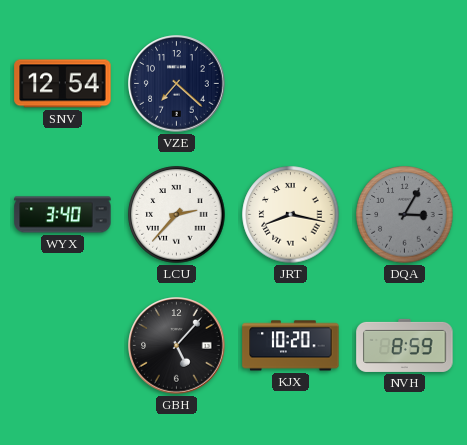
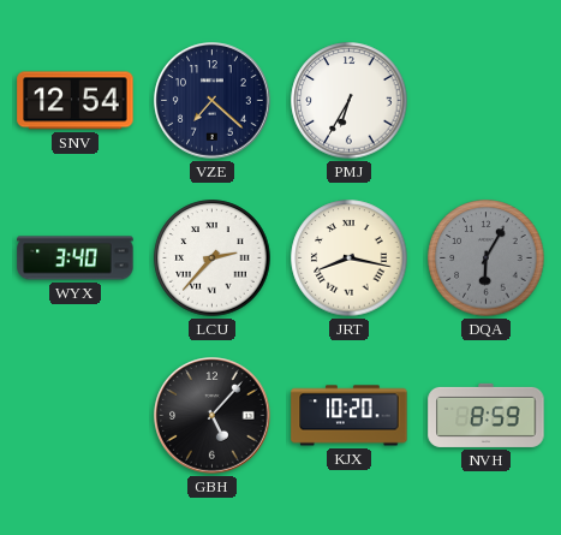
PMJ: none -> 6:35 (350, 101)
DQA: 3:05 -> 6:05 (487, 258)
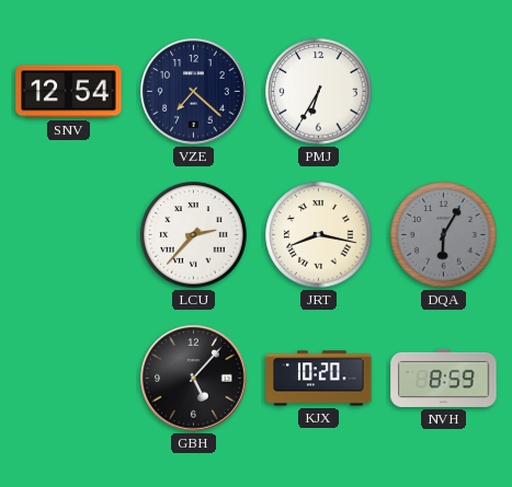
WYX: 3:40 -> none (76, 258)
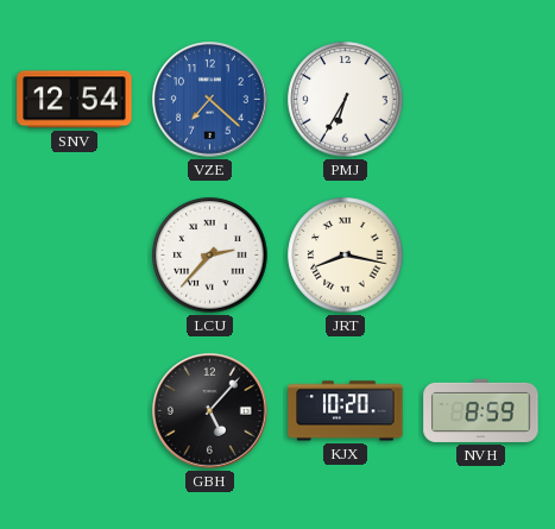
VZE dial: navy -> blue (210, 100)
DQA: 6:05 -> none (444, 235)
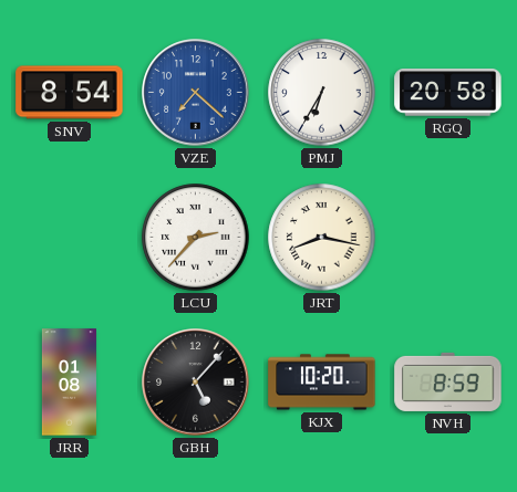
SNV: 12:54 -> 8:54 (70, 93)
RGQ: none -> 20:58 (448, 93)
JRR: none -> 01:08 (69, 383)
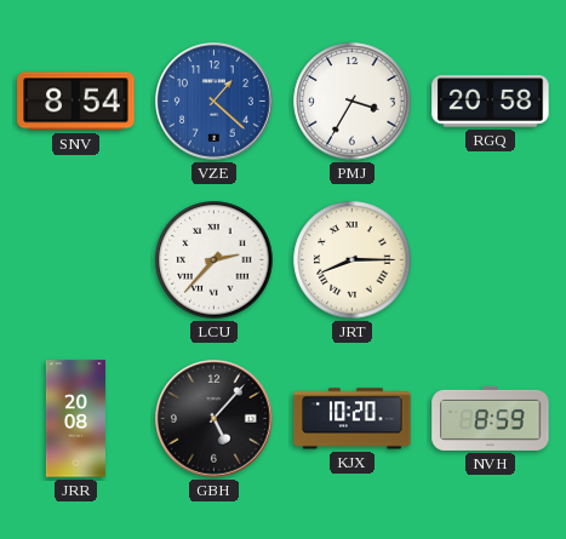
VZE: 7:22 -> 1:22 (215, 102)
PMJ: 6:35 -> 3:35 (353, 102)
JRT: 8:17 -> 8:15 (353, 260)
JRR: 01:08 -> 20:08 (75, 419)
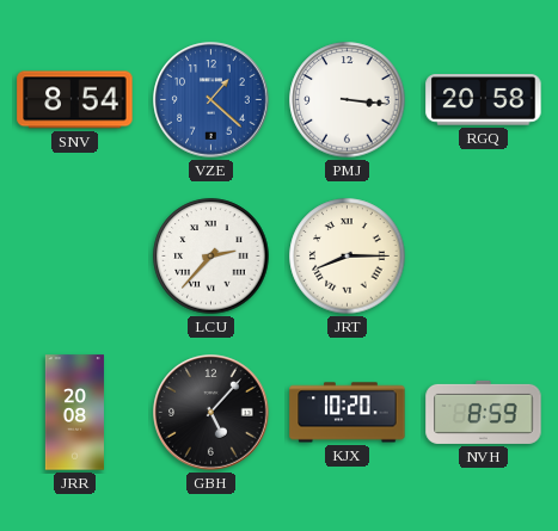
PMJ: 3:35 -> 3:16 (348, 100)
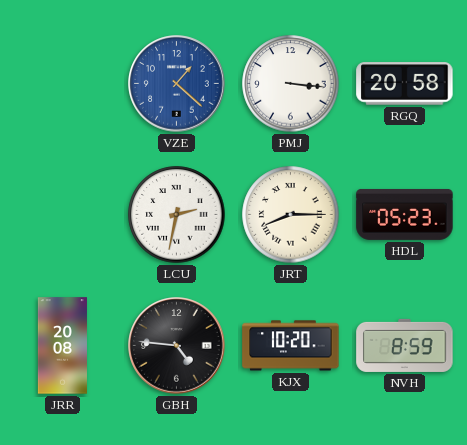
SNV: 8:54 -> none (75, 100)
LCU: 2:37 -> 2:32 (177, 215)
HDL: none -> 05:23 (405, 214)
GBH: 5:07 -> 4:46 (177, 346)
